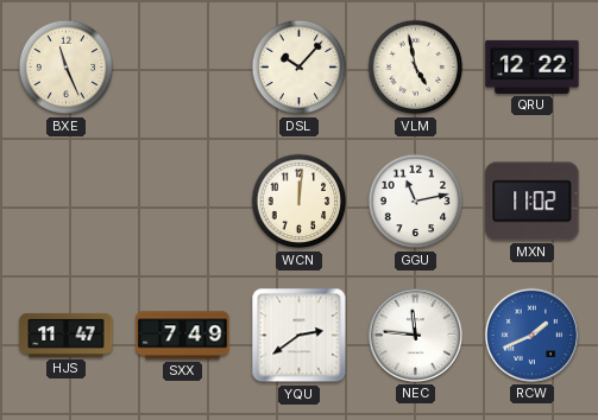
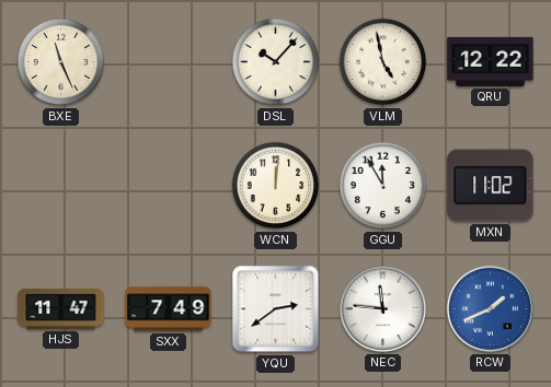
GGU: 11:13 -> 11:55 (383, 186)
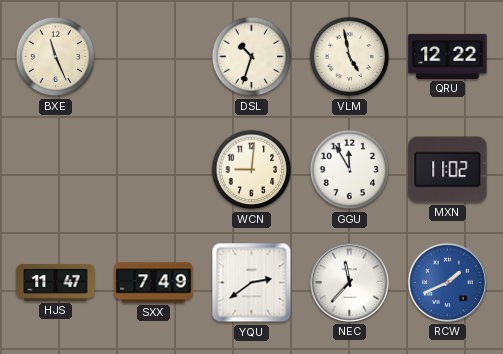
DSL: 10:07 -> 10:33 (252, 57)
WCN: 12:01 -> 9:01 (252, 170)
NEC: 11:46 -> 11:37 (349, 282)
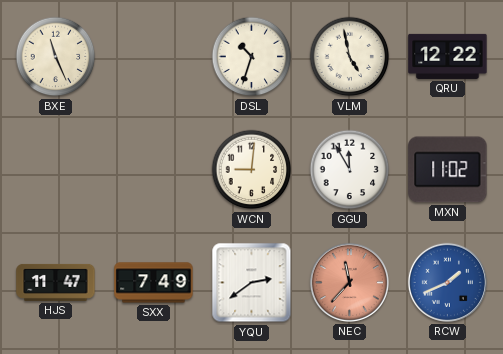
NEC dial: white -> salmon (349, 282)
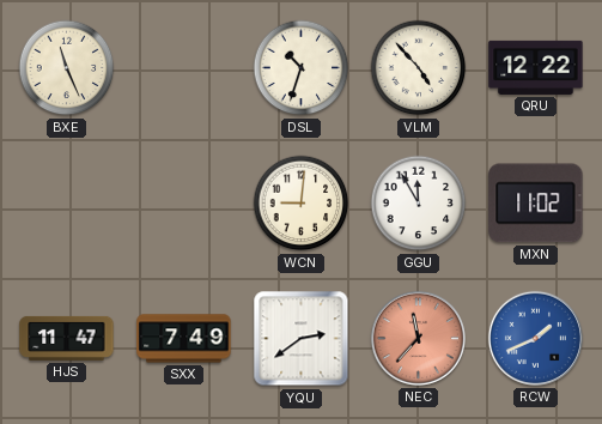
VLM: 4:58 -> 4:53 (419, 68)
